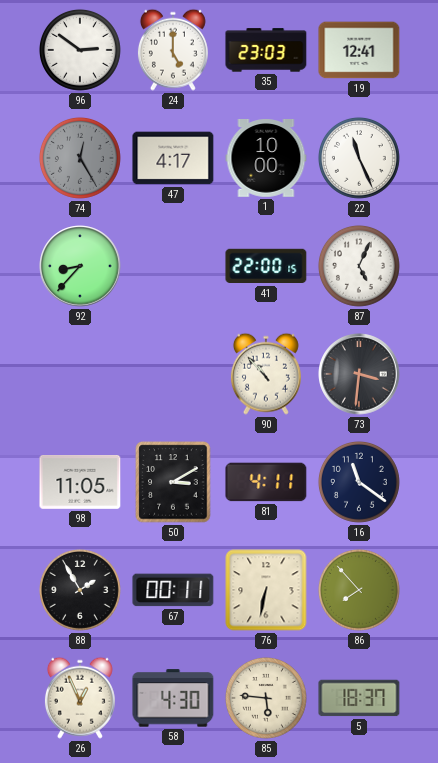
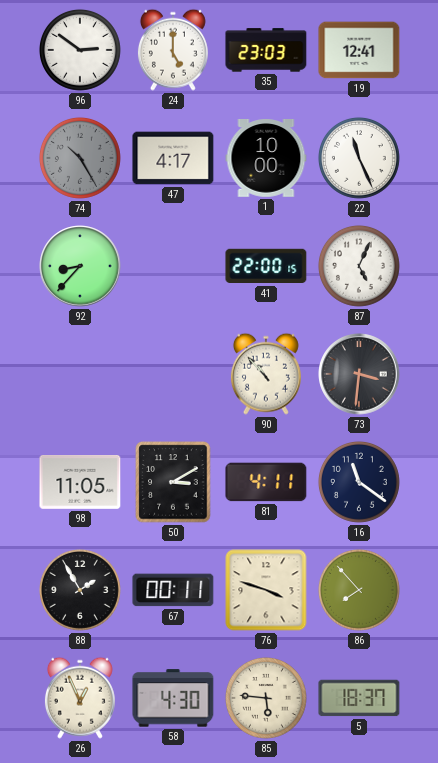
74: 12:25 -> 10:25 (80, 158)
76: 6:32 -> 3:48 (266, 590)
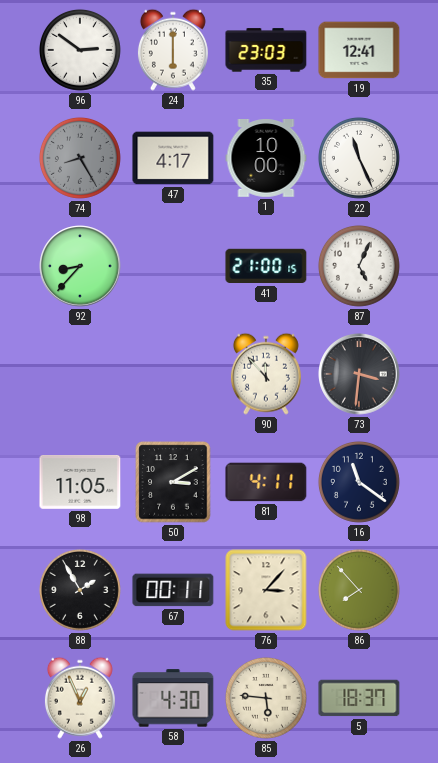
24: 5:00 -> 6:00 (173, 50)
74: 10:25 -> 8:25 (80, 158)
41: 22:00 -> 21:00 (266, 266)
90: 10:53 -> 11:53 (266, 374)
76: 3:48 -> 3:07 (266, 590)
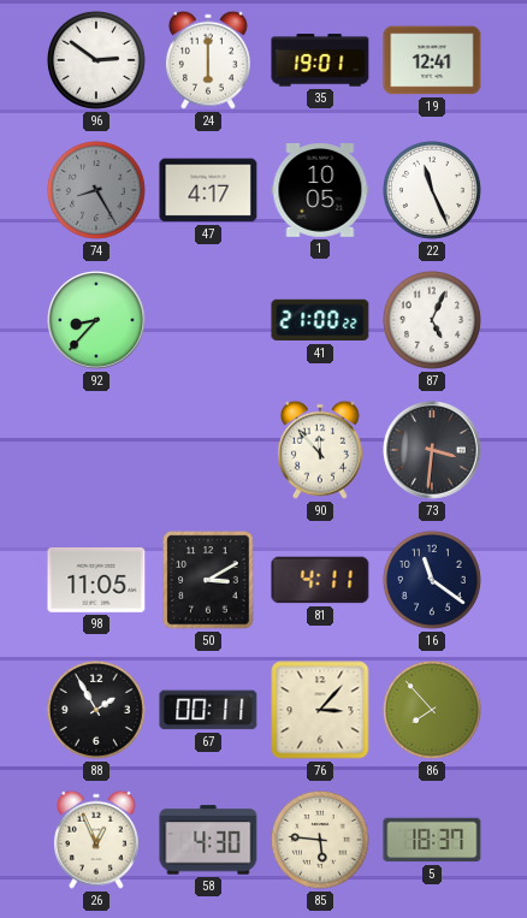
35: 23:03 -> 19:01 (320, 60)
1: 10:00 -> 10:05 (320, 191)
41: 21:00:15 -> 21:00:22 (320, 320)
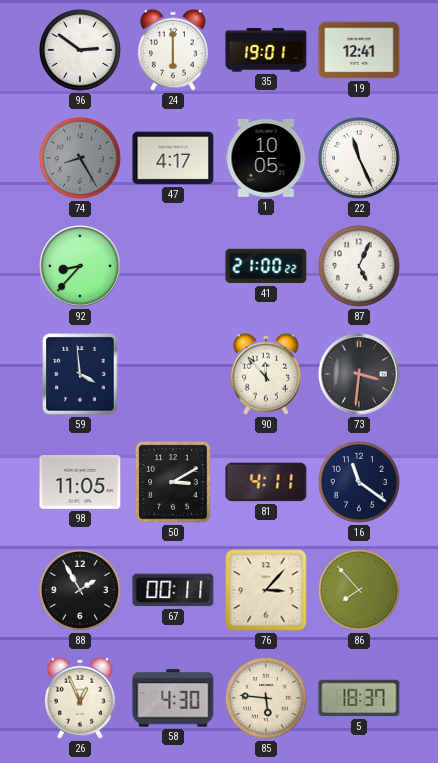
59: none -> 3:59 (80, 374)
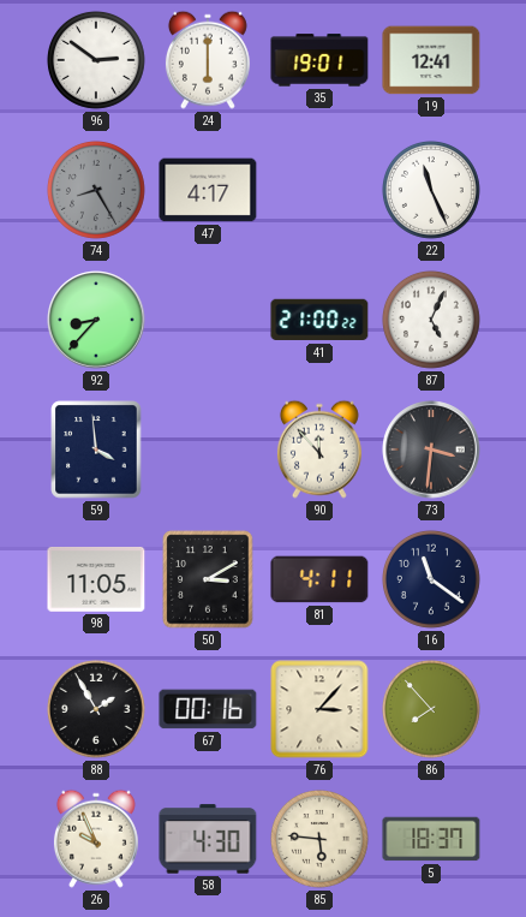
1: 10:05 -> none (266, 159)
67: 00:11 -> 00:16 (208, 709)
26: 12:56 -> 9:56 (96, 839)
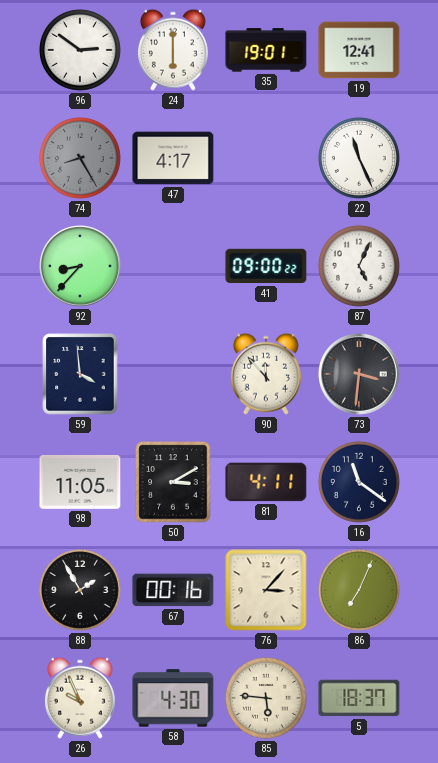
41: 21:00 -> 09:00 (266, 266)
86: 7:53 -> 7:04 (359, 590)
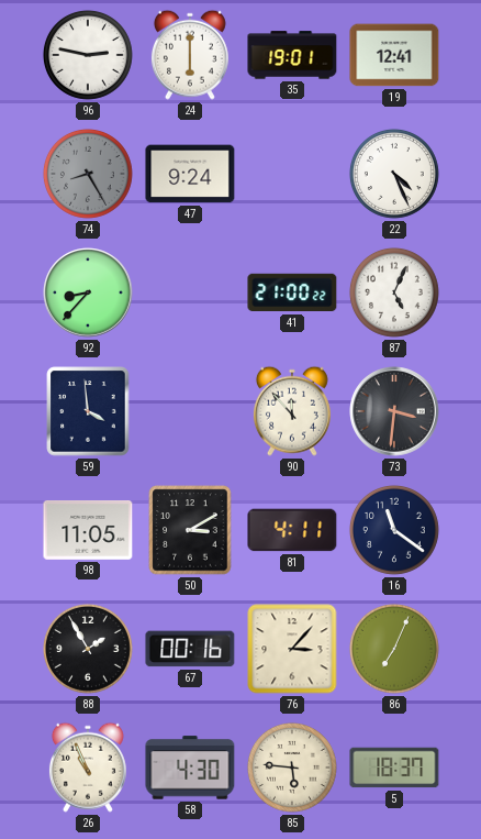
96: 2:51 -> 2:47 (88, 55)
47: 4:17 -> 9:24 (190, 174)
22: 11:26 -> 4:26 (394, 174)
41: 09:00 -> 21:00 (292, 292)
26: 9:56 -> 10:56 (88, 768)
